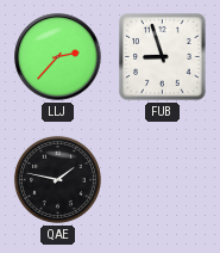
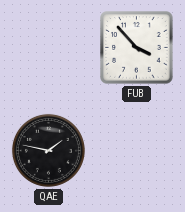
LLJ: 2:37 -> none (58, 57)
FUB: 8:57 -> 3:53 (137, 48)
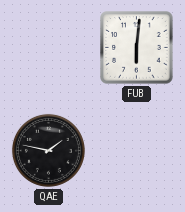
FUB: 3:53 -> 6:01 (137, 48)
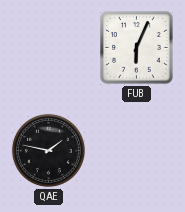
FUB: 6:01 -> 6:04 (137, 48)
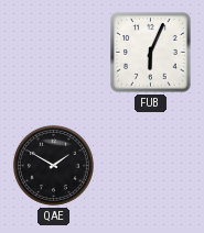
QAE: 1:47 -> 1:50 (53, 165)
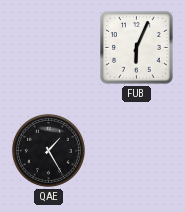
QAE: 1:50 -> 1:25 (48, 150)
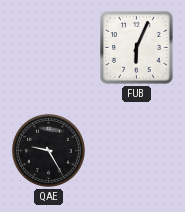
QAE: 1:25 -> 9:25 (48, 150)
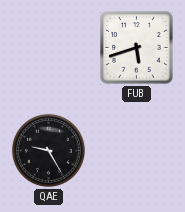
FUB: 6:04 -> 5:42 (137, 48)
